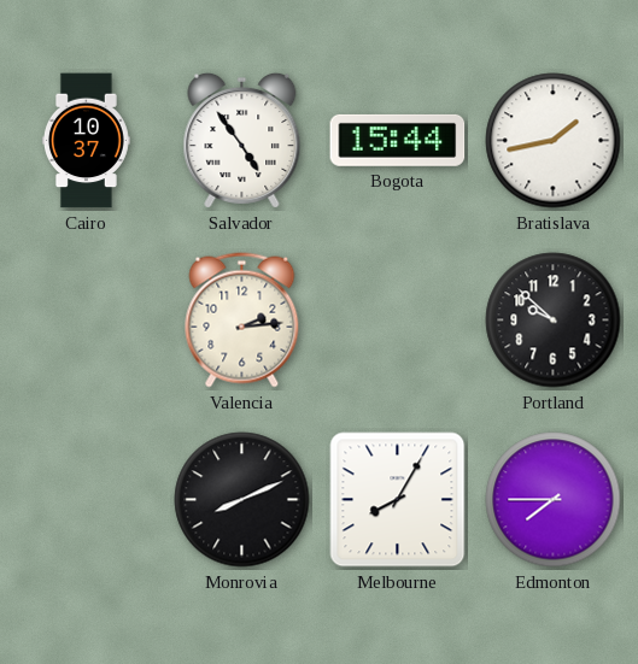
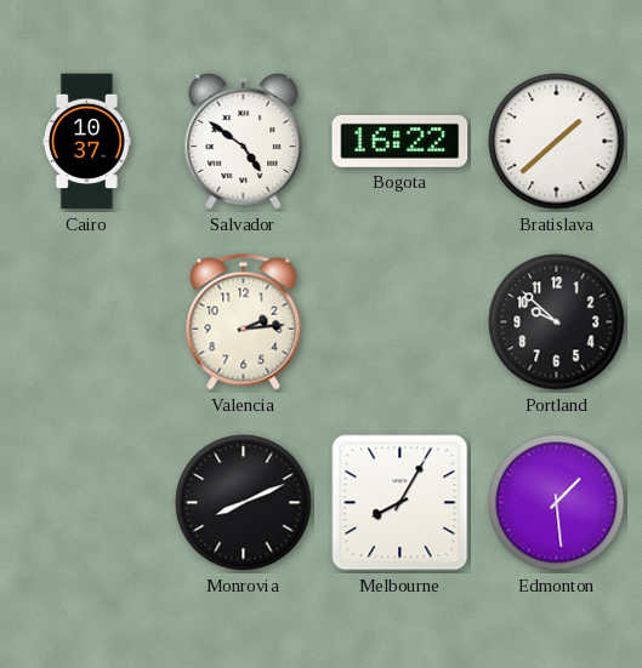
Salvador: 4:54 -> 4:51 (244, 141)
Bogota: 15:44 -> 16:22 (400, 141)
Bratislava: 1:43 -> 1:38 (557, 142)
Edmonton: 7:45 -> 1:29 (557, 503)
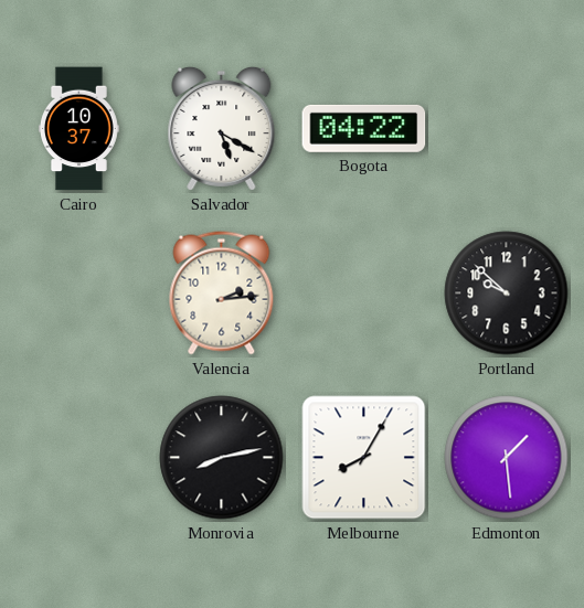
Salvador: 4:51 -> 5:20 (222, 128)
Bogota: 16:22 -> 04:22 (364, 128)
Bratislava: 1:38 -> none (557, 142)
Monrovia: 8:11 -> 8:13 (222, 458)
